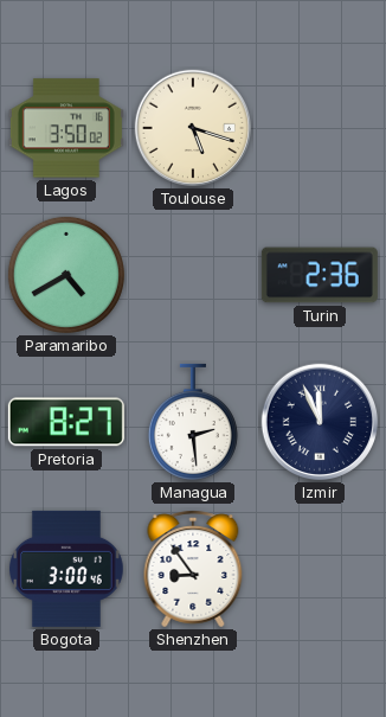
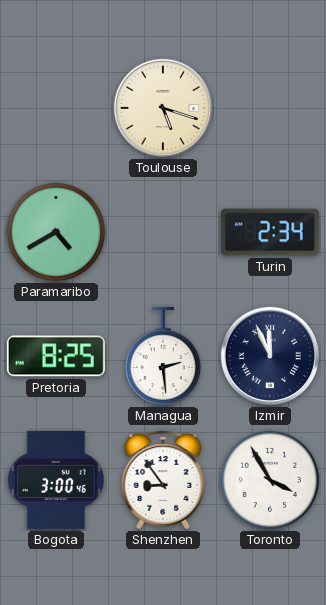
Lagos: 3:50 -> none (66, 128)
Turin: 2:36 -> 2:34 (270, 232)
Pretoria: 8:27 -> 8:25 (56, 356)
Toronto: none -> 3:55 (270, 480)
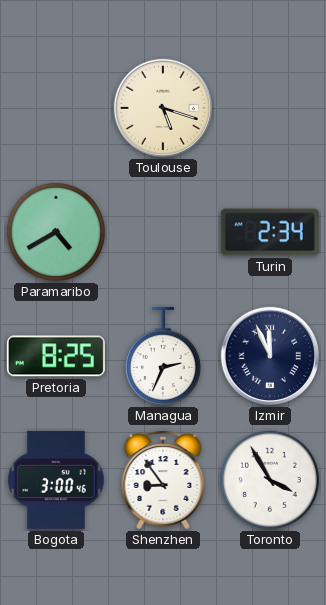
Managua: 2:29 -> 2:34 (163, 356)
